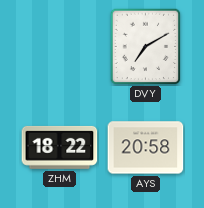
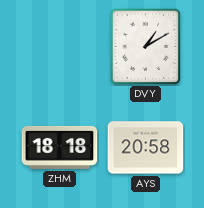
DVY: 7:10 -> 1:10 (146, 46)
ZHM: 18:22 -> 18:18 (60, 147)
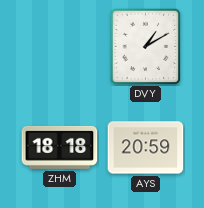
AYS: 20:58 -> 20:59 (146, 148)
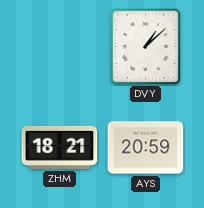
DVY: 1:10 -> 1:08 (146, 46)
ZHM: 18:18 -> 18:21 (60, 147)
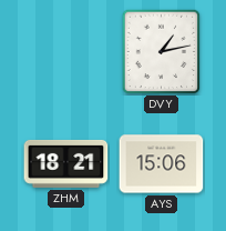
DVY: 1:08 -> 1:13 (162, 51)
AYS: 20:59 -> 15:06 (162, 164)
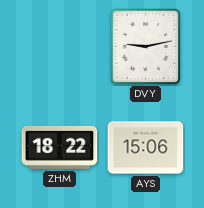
DVY: 1:13 -> 9:13 (146, 46)
ZHM: 18:21 -> 18:22 (60, 147)
